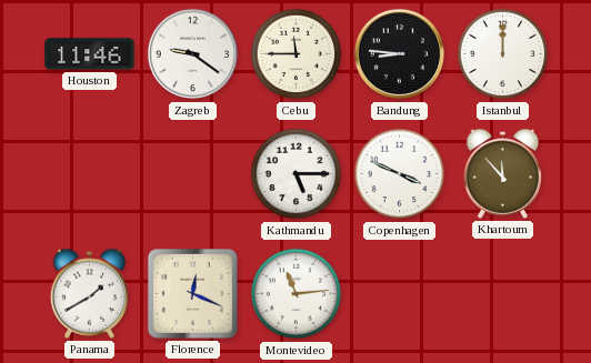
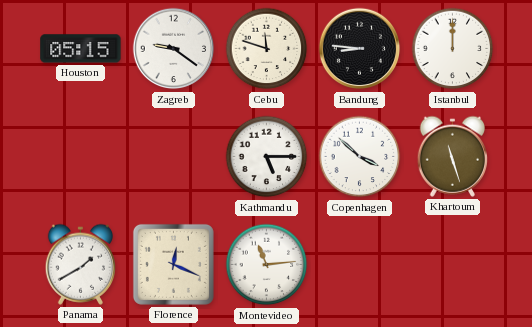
Houston: 11:46 -> 05:15 (81, 49)
Cebu: 11:45 -> 11:48 (267, 49)
Copenhagen: 3:49 -> 3:52 (360, 157)
Khartoum: 11:53 -> 11:27 (452, 156)
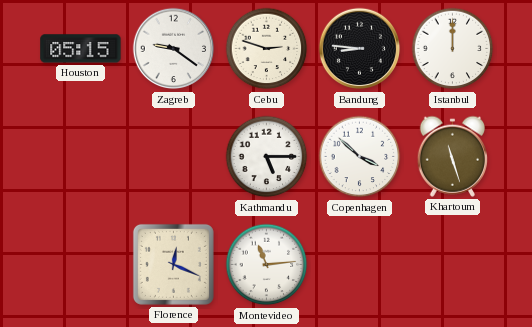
Cebu: 11:48 -> 2:48 (267, 49)
Panama: 1:40 -> none (80, 264)
